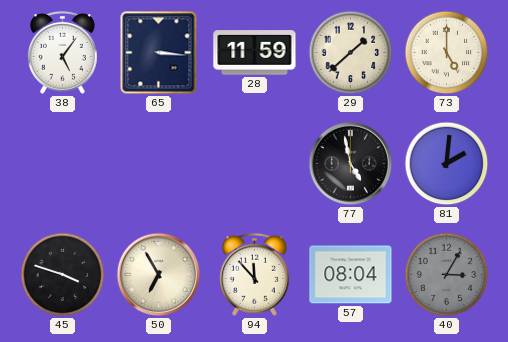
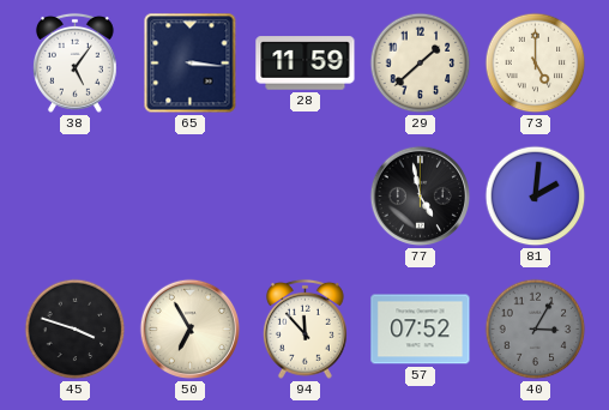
57: 08:04 -> 07:52 (421, 330)
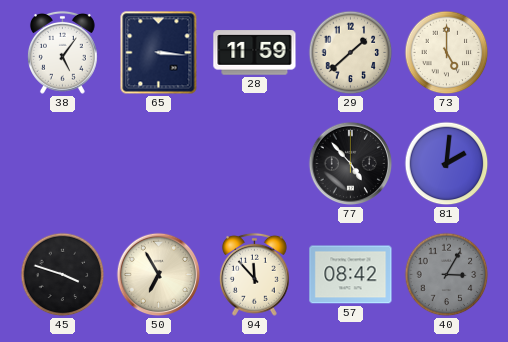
77: 4:58 -> 4:53 (351, 164)
57: 07:52 -> 08:42 (351, 275)
